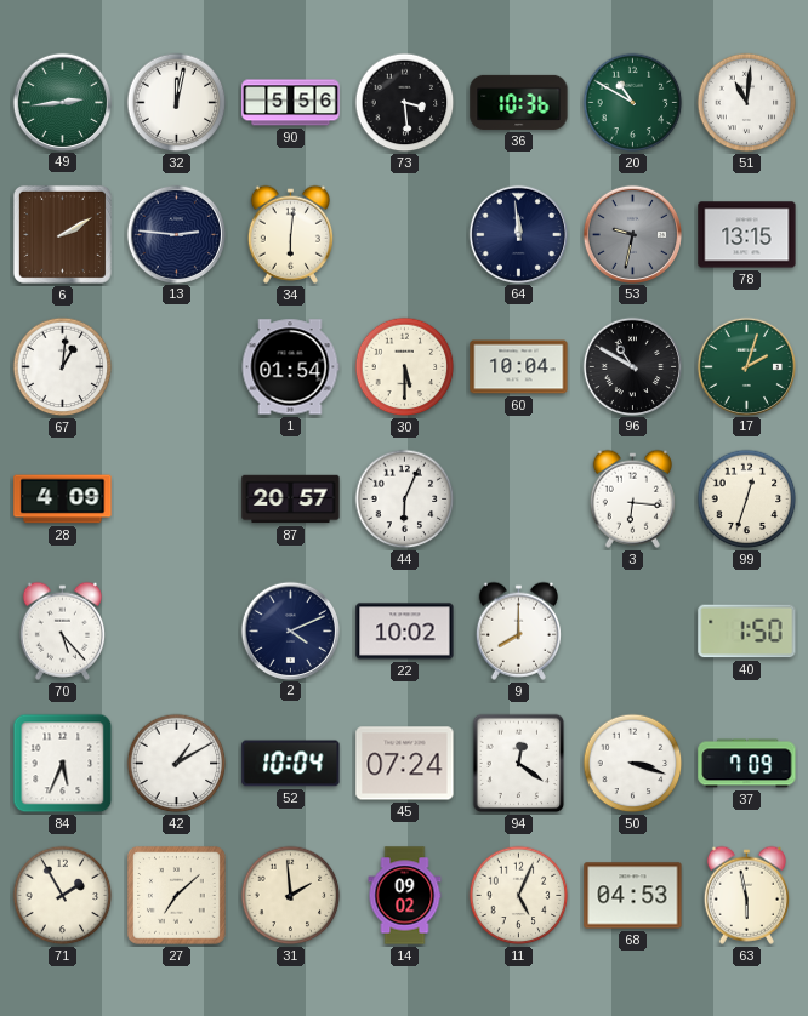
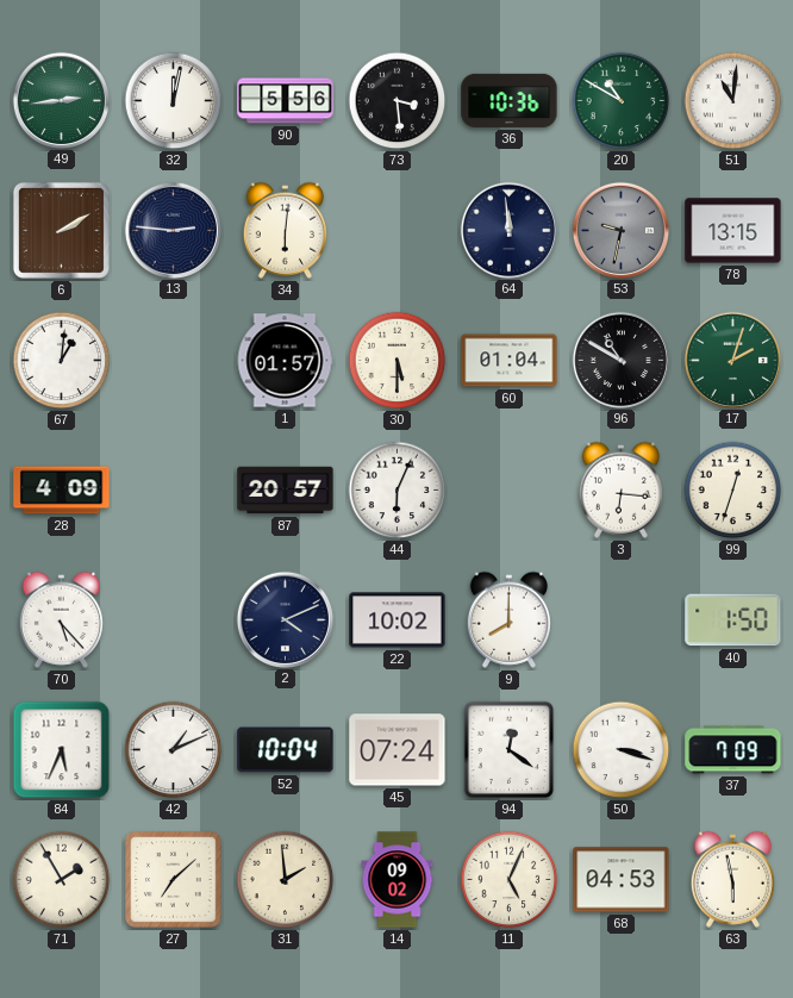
1: 01:54 -> 01:57 (285, 361)
60: 10:04 -> 01:04 (510, 361)
42: 1:10 -> 1:11 (174, 750)
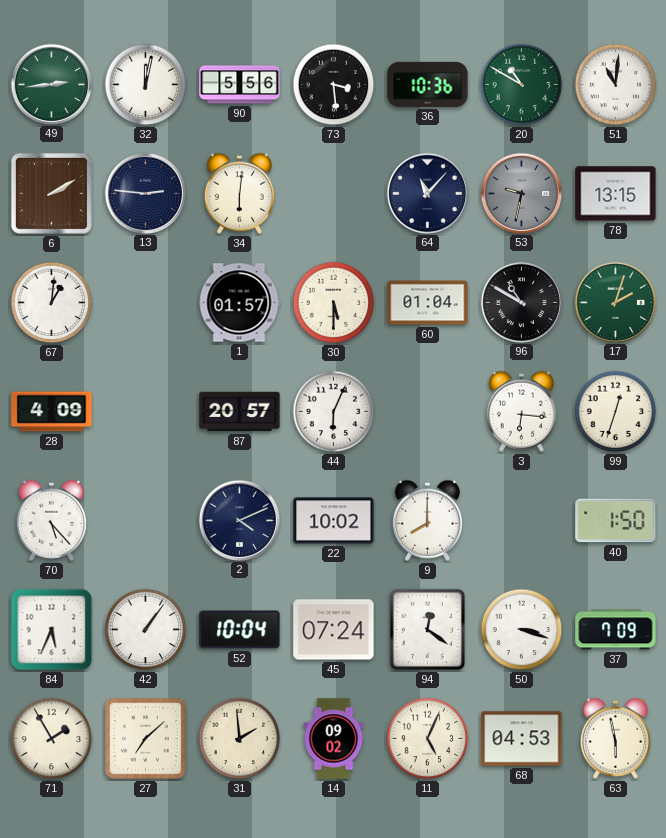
64: 11:59 -> 11:07 (427, 193)
42: 1:11 -> 1:06 (146, 630)
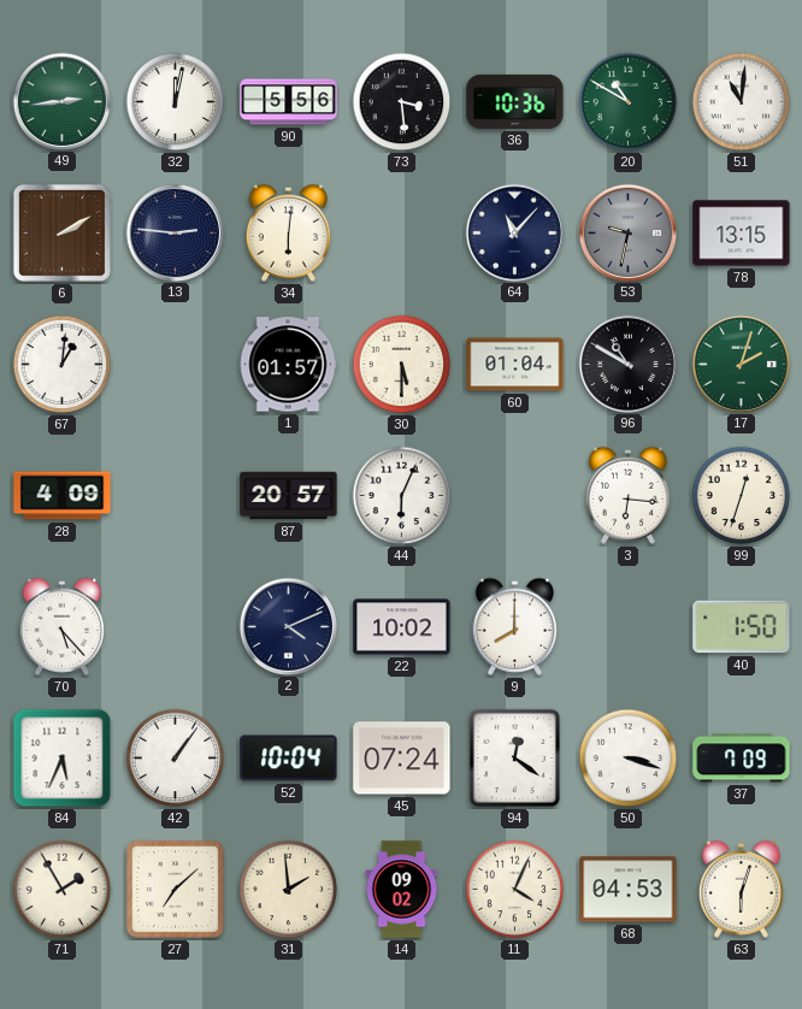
11: 5:04 -> 4:04 (515, 890)
63: 5:58 -> 6:03 (741, 889)
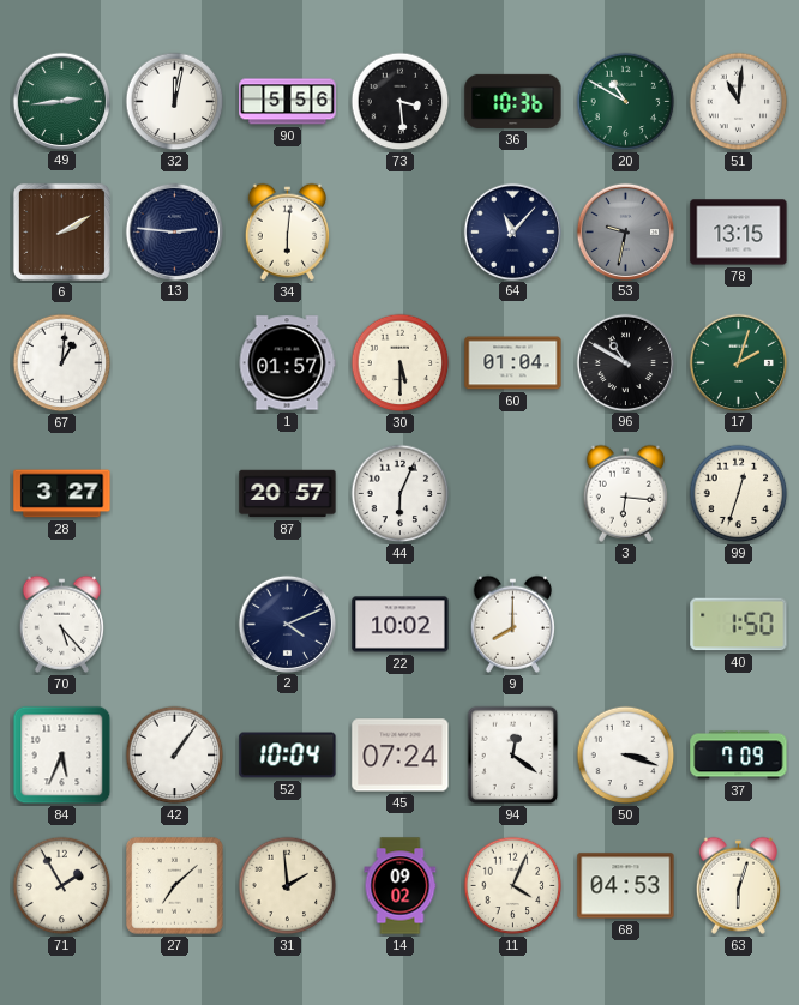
28: 4:09 -> 3:27 (62, 494)
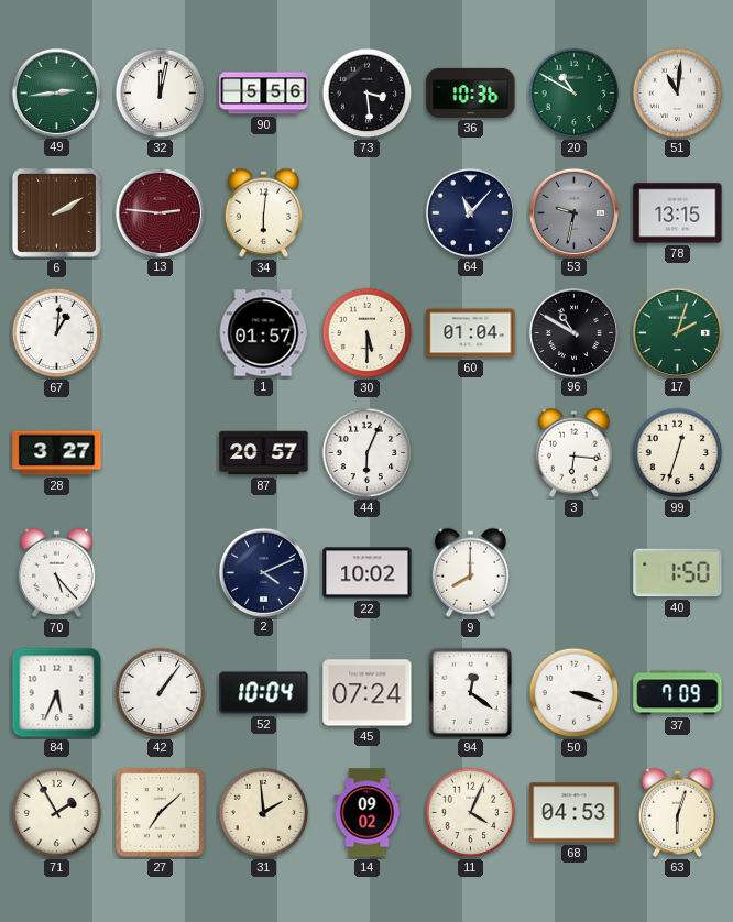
13 dial: navy -> burgundy (160, 212)
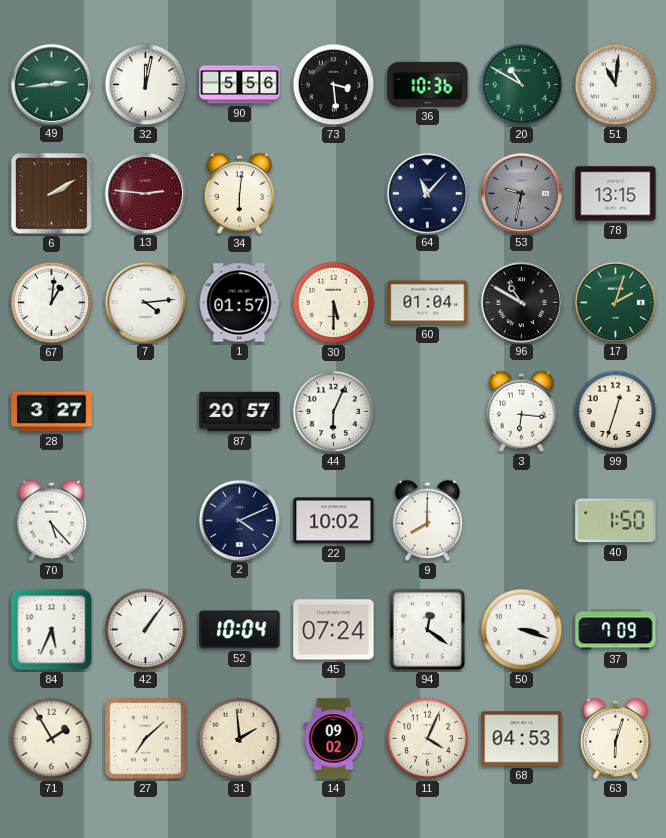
7: none -> 4:14 (145, 302)
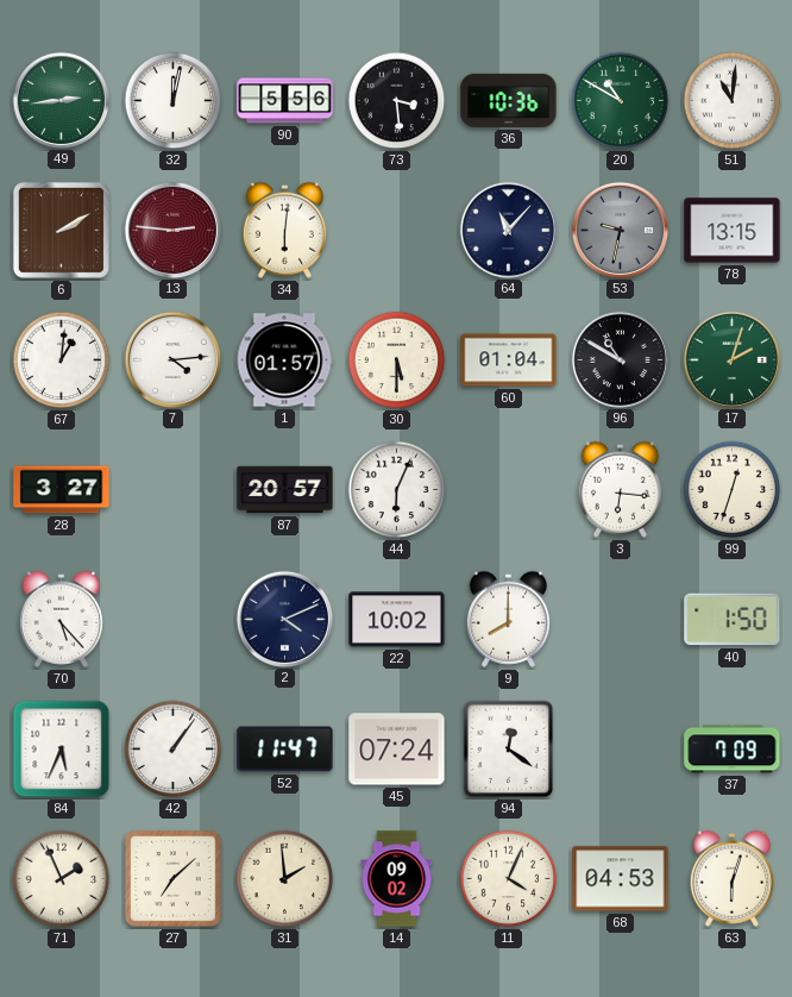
52: 10:04 -> 11:47 (285, 750)
50: 3:18 -> none (522, 630)
71: 1:55 -> 1:56 (62, 879)
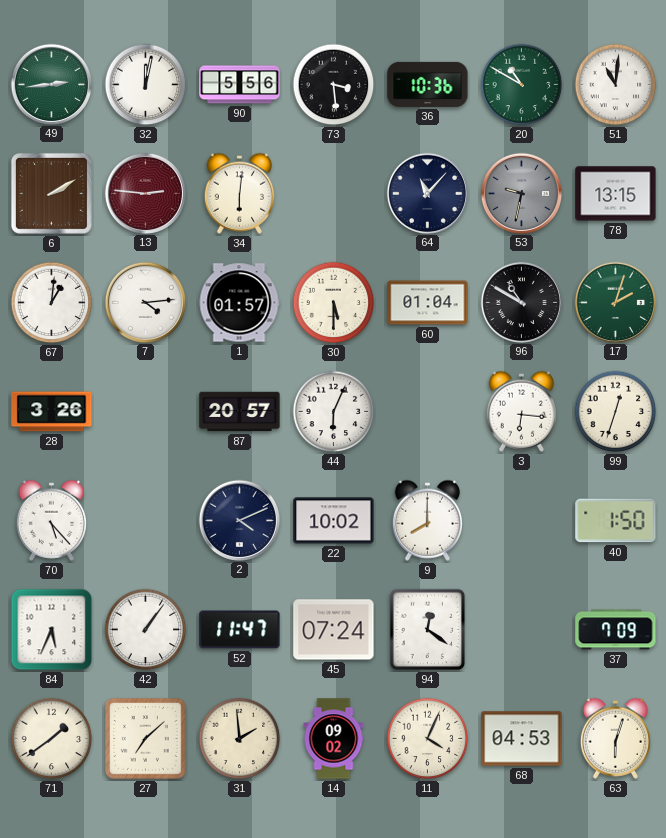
28: 3:27 -> 3:26 (52, 412)
71: 1:56 -> 1:39 (52, 739)
